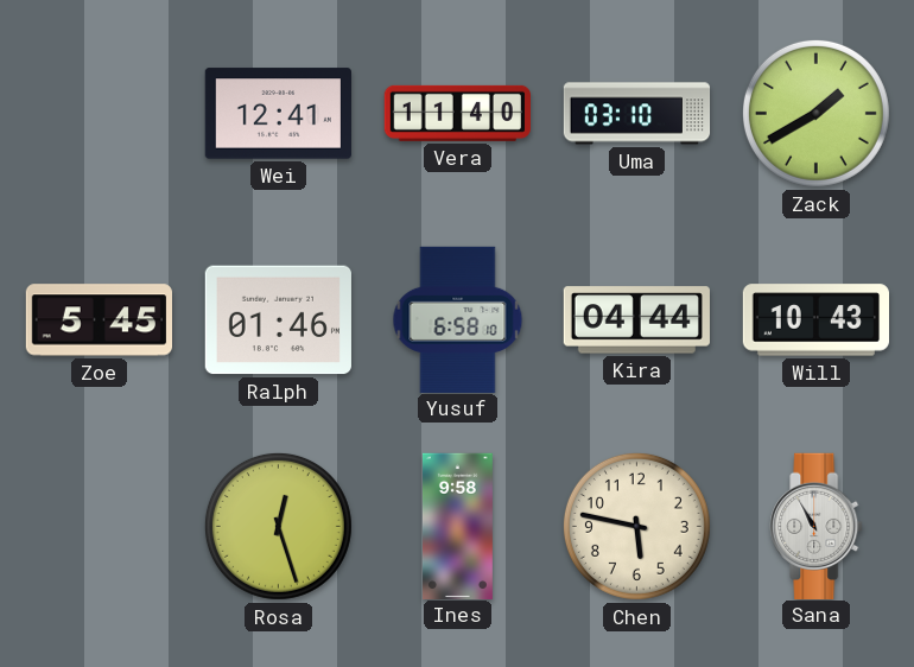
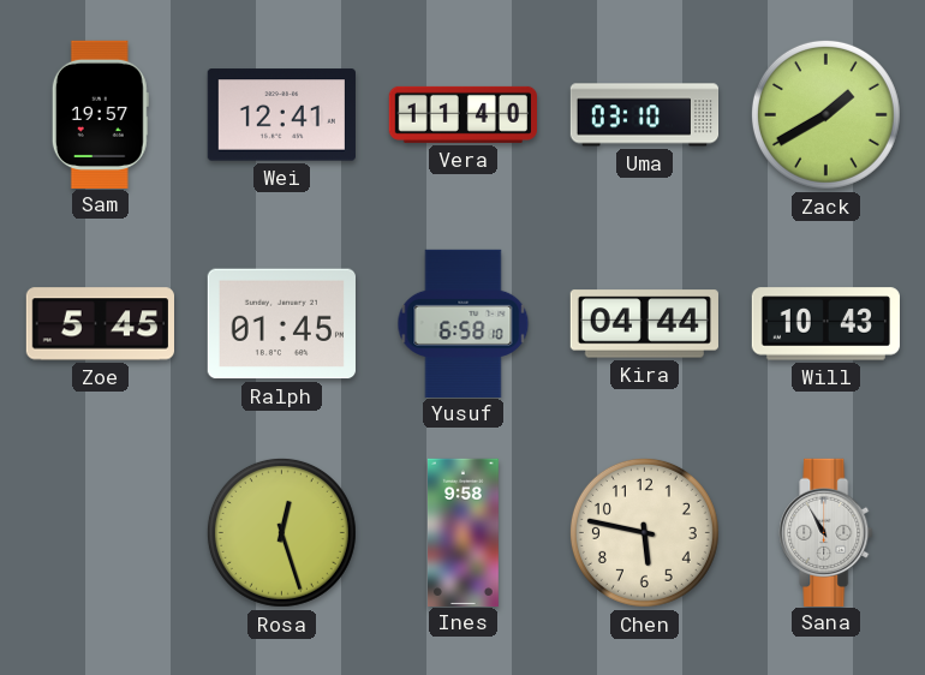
Sam: none -> 19:57 (100, 114)
Ralph: 01:46 -> 01:45 (281, 324)
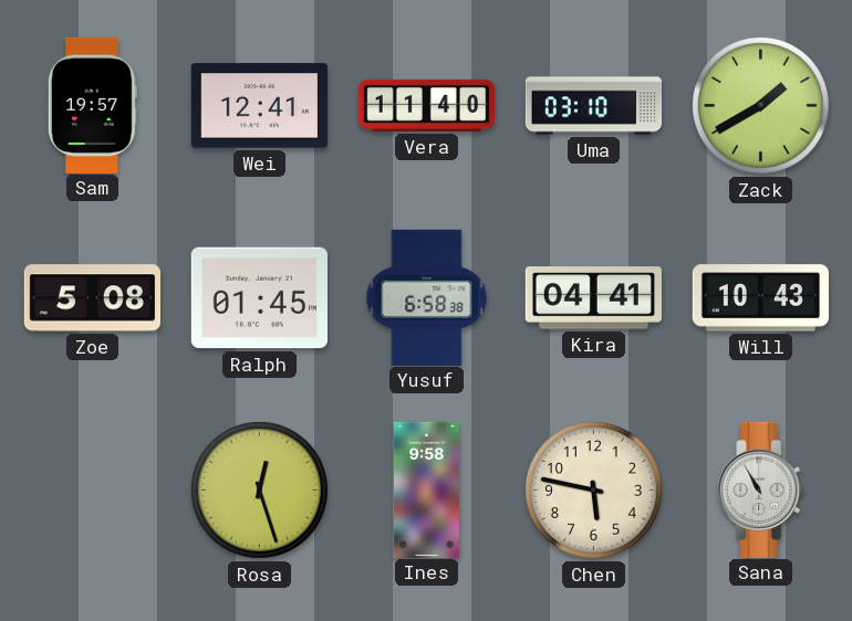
Zoe: 5:45 -> 5:08 (92, 298)
Yusuf: 6:58:10 -> 6:58:38 (427, 297)
Kira: 04:44 -> 04:41 (593, 298)
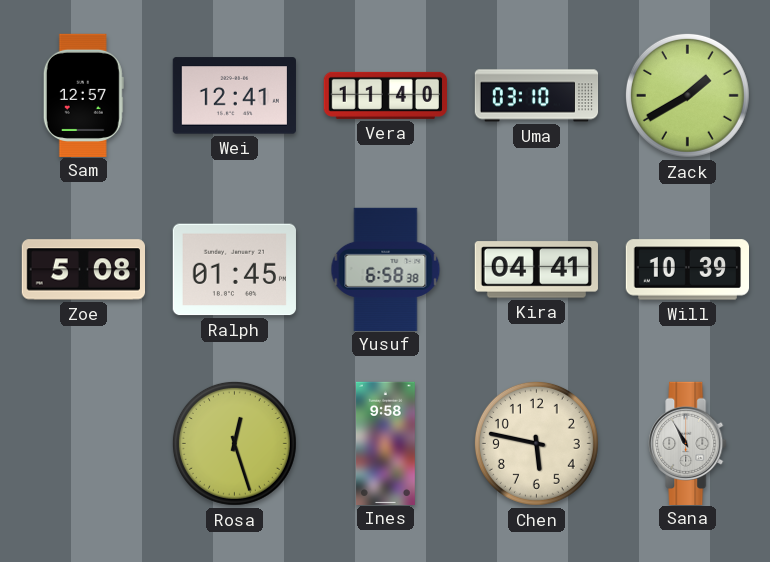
Sam: 19:57 -> 12:57 (83, 95)
Will: 10:43 -> 10:39 (687, 270)
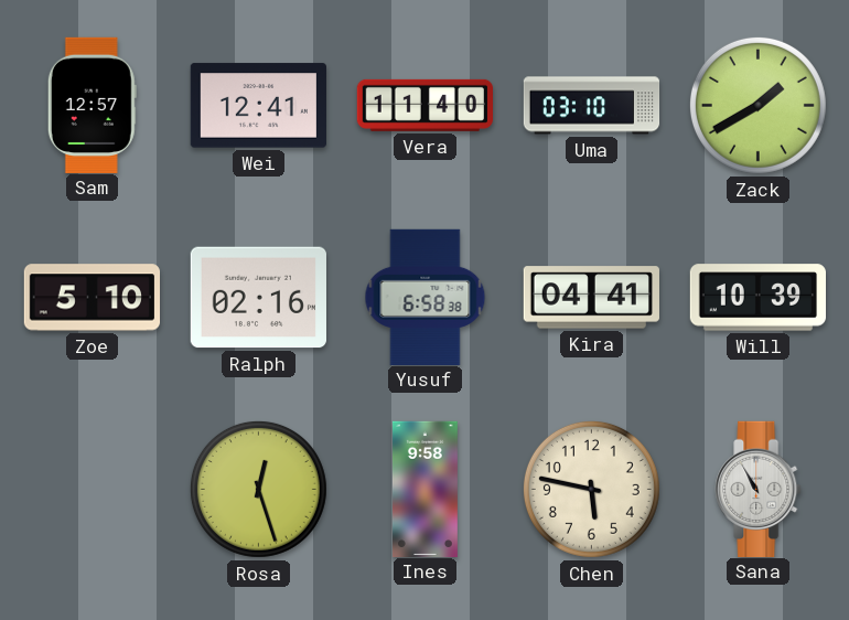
Zoe: 5:08 -> 5:10 (92, 298)
Ralph: 01:45 -> 02:16 (258, 298)
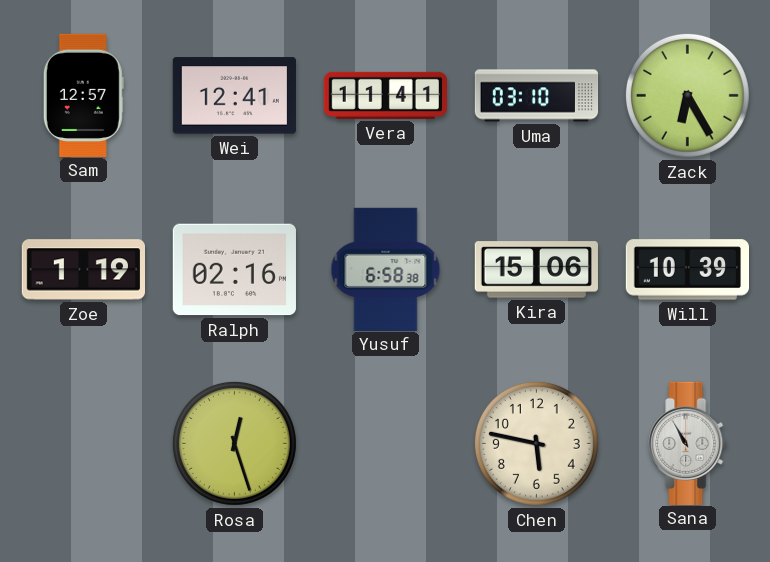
Vera: 11:40 -> 11:41 (385, 95)
Zack: 1:40 -> 6:25 (687, 95)
Zoe: 5:10 -> 1:19 (83, 270)
Kira: 04:41 -> 15:06 (536, 270)
Ines: 9:58 -> none (424, 489)
